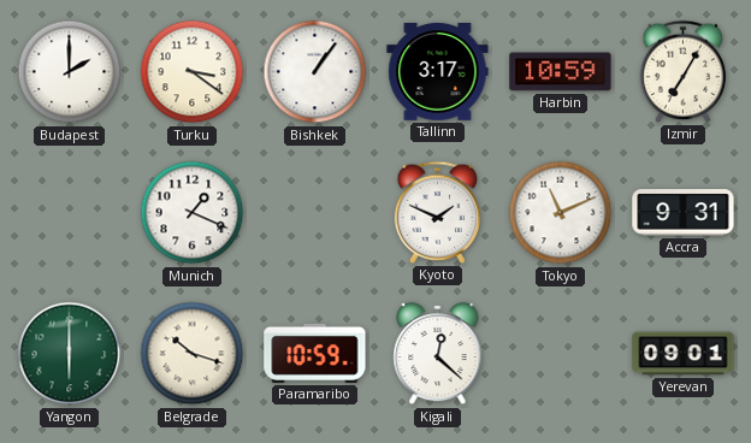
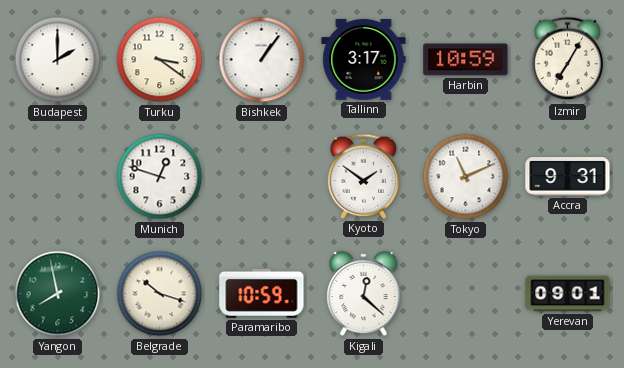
Munich: 1:19 -> 12:48 (160, 177)
Kyoto: 1:49 -> 1:51 (364, 176)
Yangon: 6:00 -> 7:58 (58, 294)
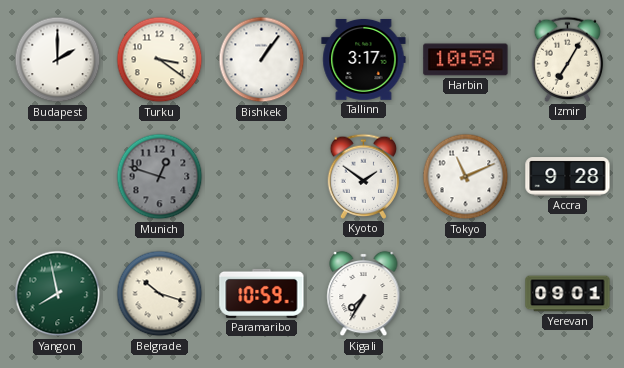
Munich dial: white -> grey (160, 177)
Accra: 9:31 -> 9:28 (568, 177)
Kigali: 12:22 -> 7:35 (364, 294)
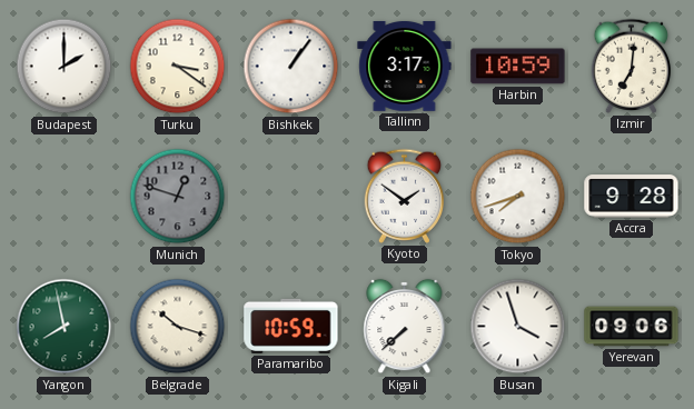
Izmir: 7:05 -> 7:01 (632, 66)
Tokyo: 11:11 -> 7:42 (518, 197)
Kigali: 7:35 -> 7:38 (405, 327)
Busan: none -> 3:57 (518, 327)
Yerevan: 09:01 -> 09:06 (632, 327)
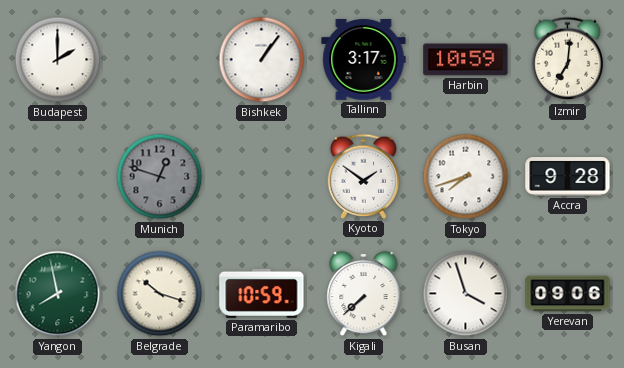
Turku: 3:21 -> none (178, 67)
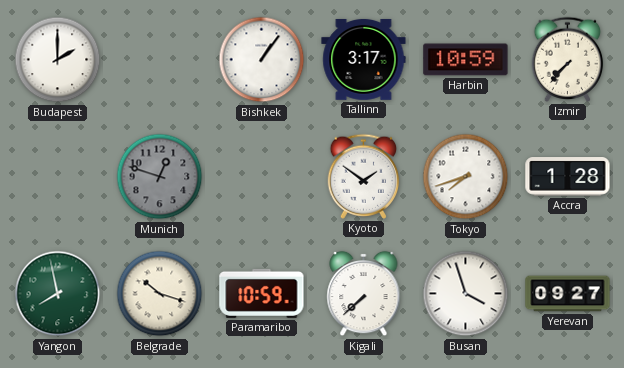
Izmir: 7:01 -> 7:37 (568, 59)
Accra: 9:28 -> 1:28 (568, 177)
Yerevan: 09:06 -> 09:27 (568, 294)
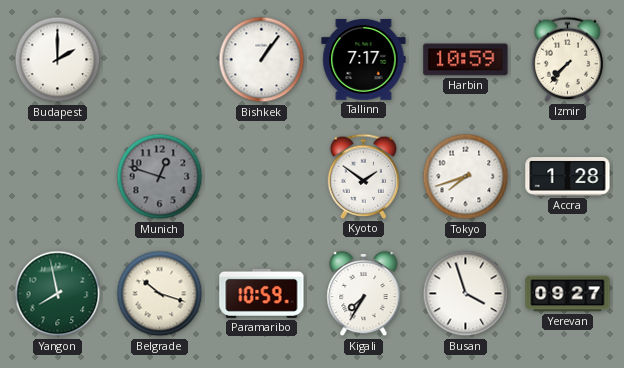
Tallinn: 3:17 -> 7:17 (364, 59)
Kigali: 7:38 -> 7:35 (364, 294)
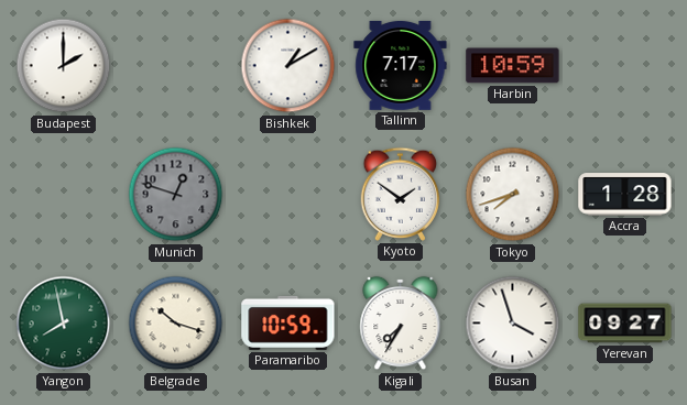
Bishkek: 1:06 -> 1:10 (288, 66)
Izmir: 7:37 -> none (568, 59)
